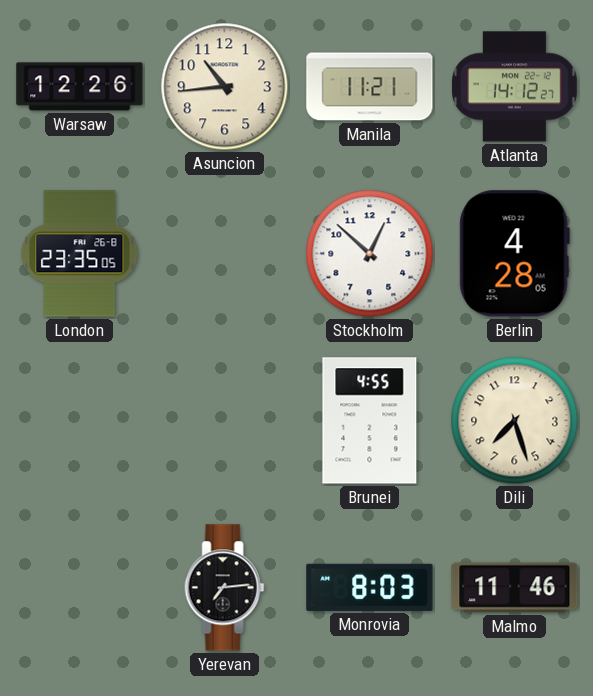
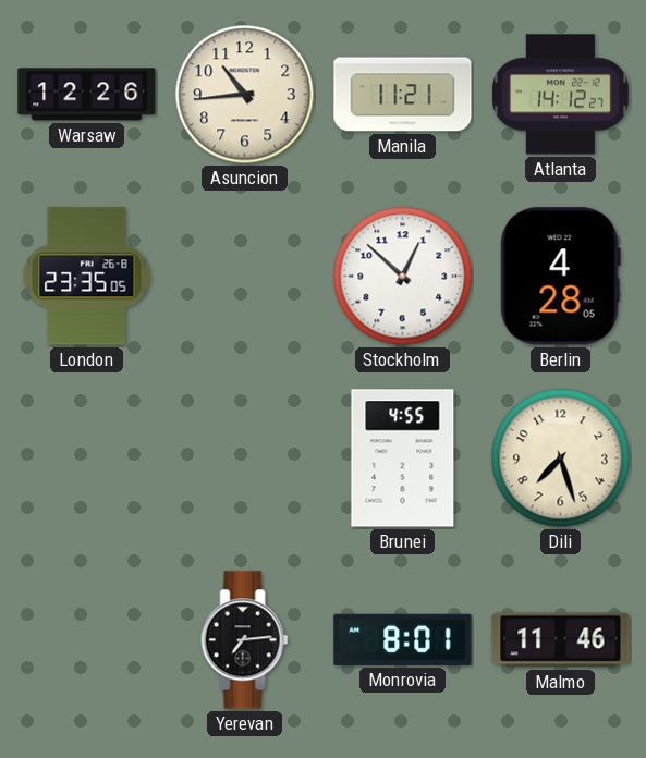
Monrovia: 8:03 -> 8:01 (403, 639)
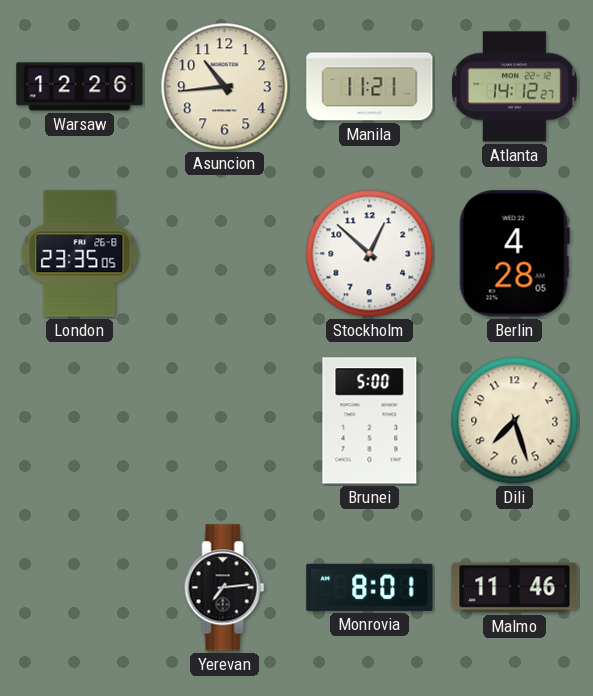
Brunei: 4:55 -> 5:00 (370, 421)
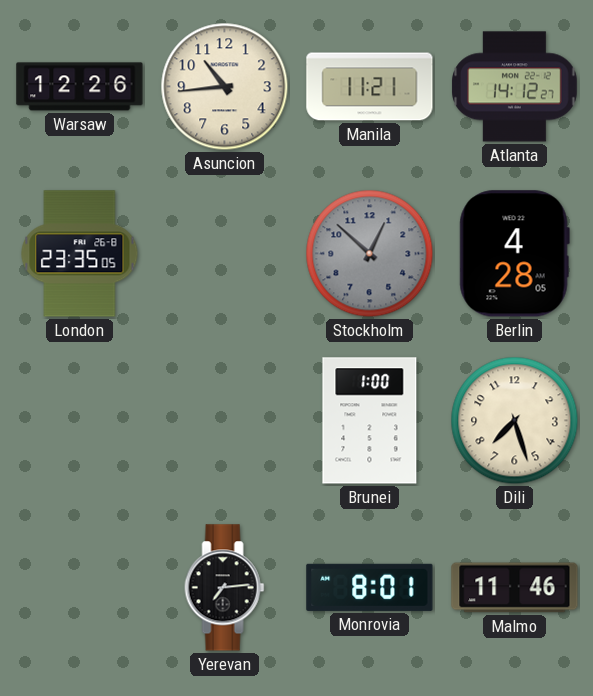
Stockholm dial: white -> grey (370, 254)
Brunei: 5:00 -> 1:00 (370, 421)
